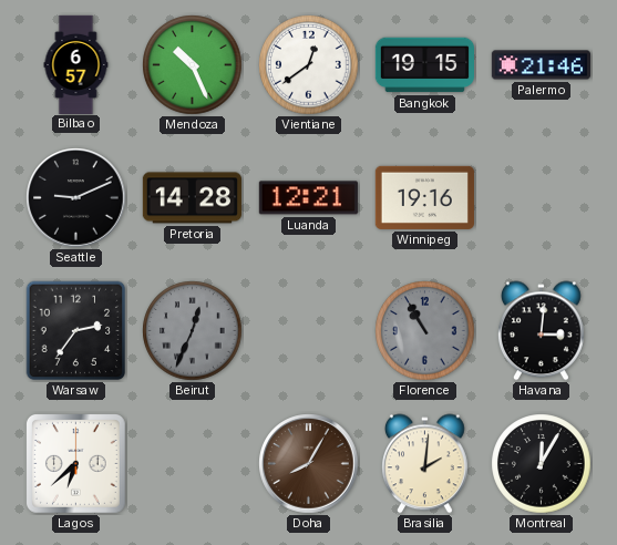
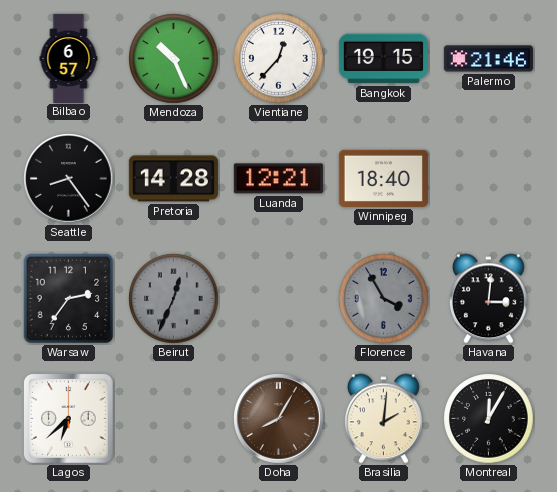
Vientiane: 12:39 -> 12:37 (279, 59)
Seattle: 9:11 -> 8:24 (69, 179)
Winnipeg: 19:16 -> 18:40 (383, 178)
Florence: 10:55 -> 3:55 (384, 299)
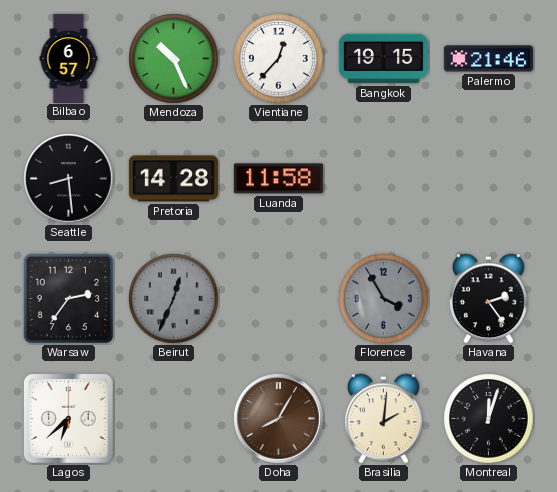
Seattle: 8:24 -> 8:29 (69, 179)
Luanda: 12:21 -> 11:58 (278, 179)
Winnipeg: 18:40 -> none (383, 178)
Havana: 3:01 -> 2:24 (488, 299)
Montreal: 12:05 -> 12:03 (489, 419)
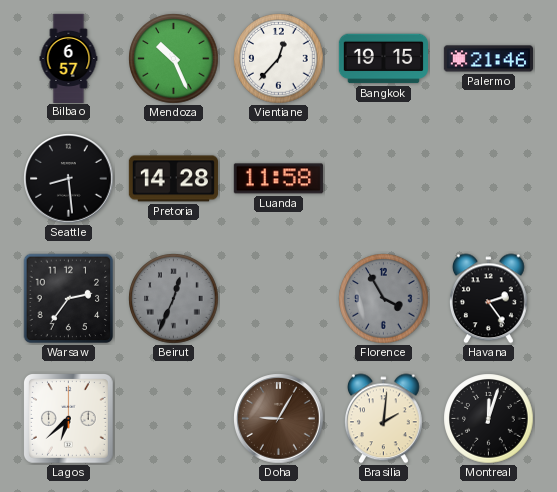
Doha: 8:05 -> 9:05 (279, 419)
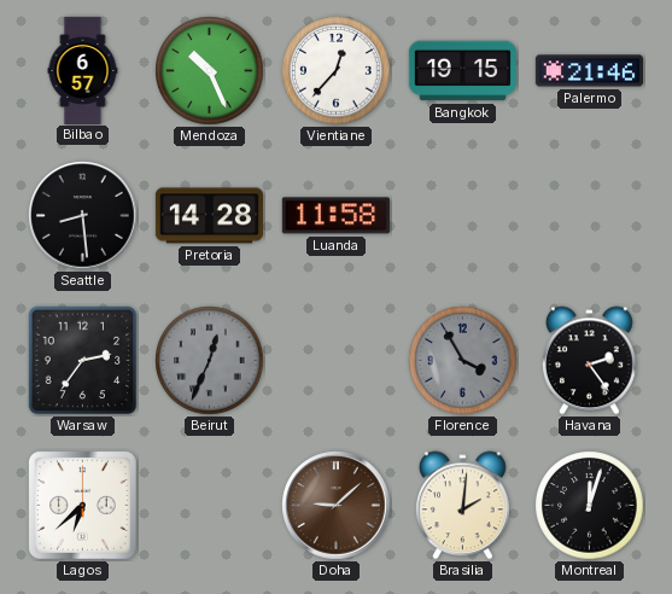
Doha: 9:05 -> 9:08 (337, 506)
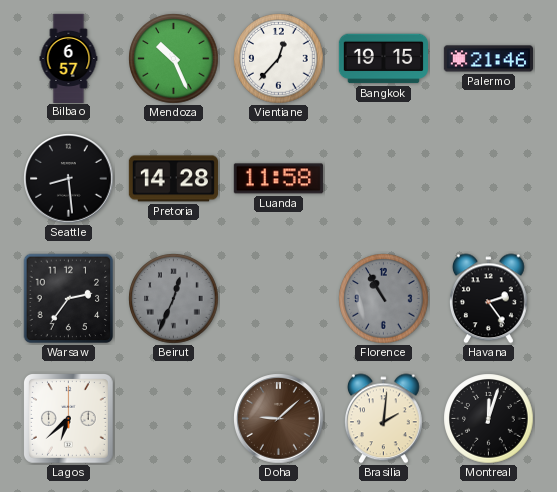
Florence: 3:55 -> 10:55 (384, 299)
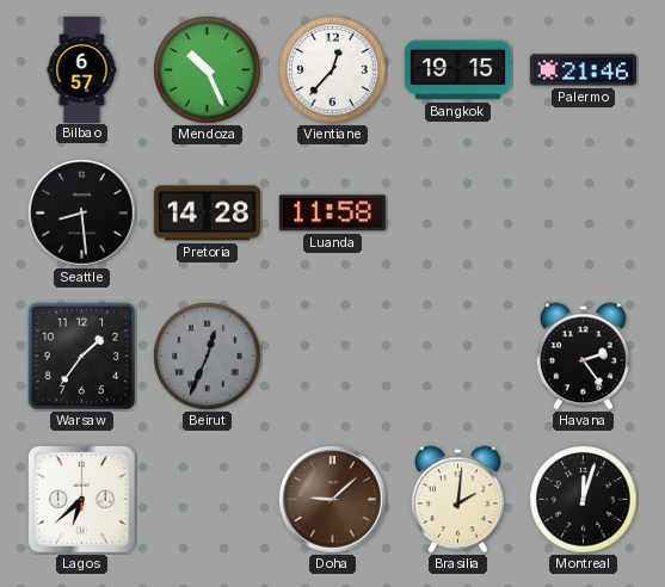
Warsaw: 2:36 -> 1:36 (82, 357)
Florence: 10:55 -> none (384, 299)
